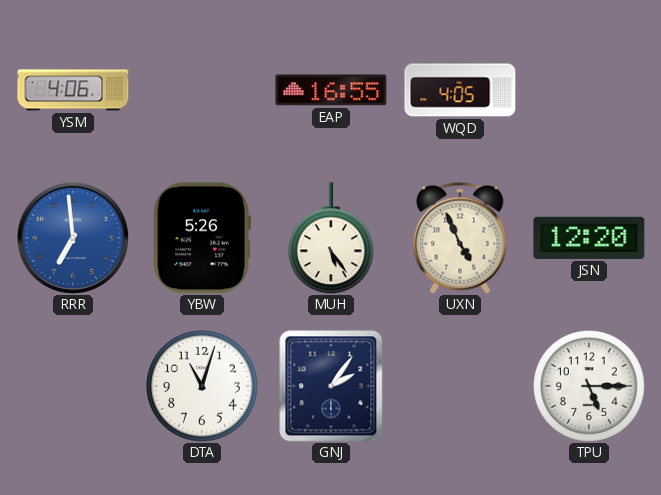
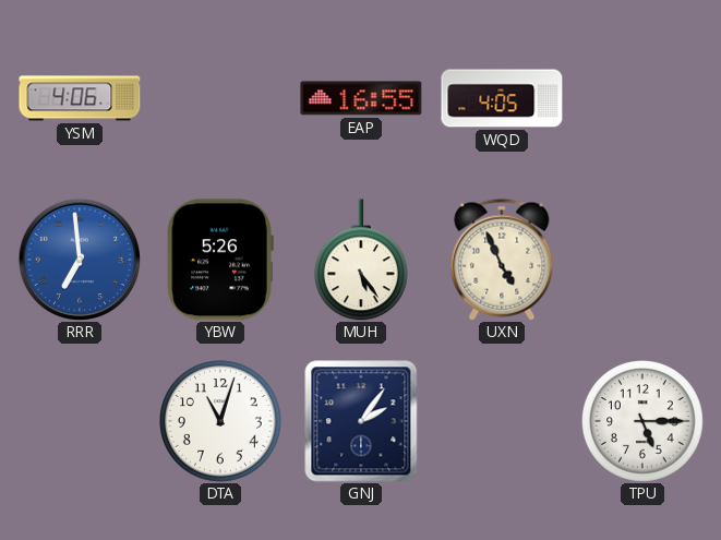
JSN: 12:20 -> none (589, 238)
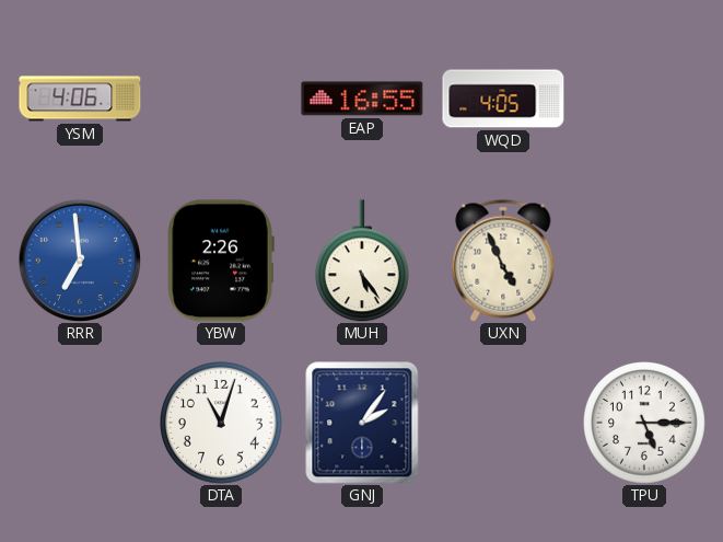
YBW: 5:26 -> 2:26 (221, 261)
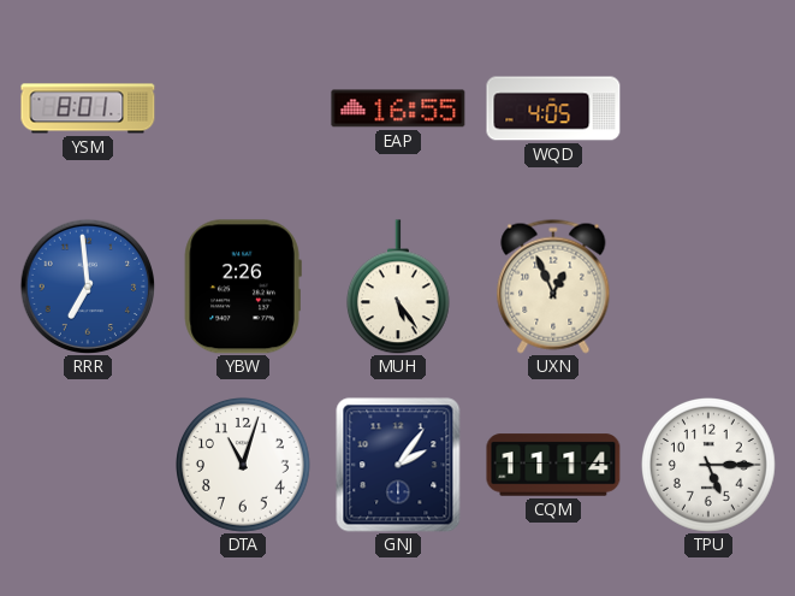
YSM: 4:06 -> 8:01 (88, 108)
UXN: 4:56 -> 12:56 (553, 287)
CQM: none -> 11:14 (553, 465)
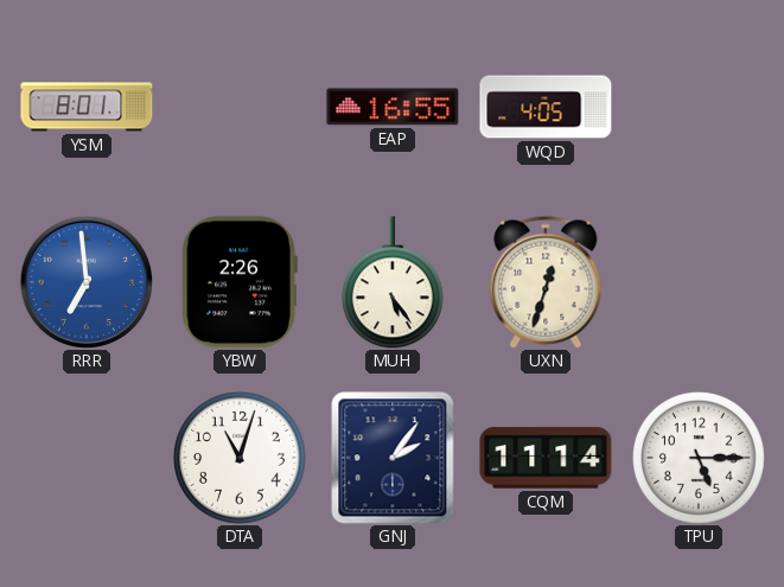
UXN: 12:56 -> 12:33 (546, 282)
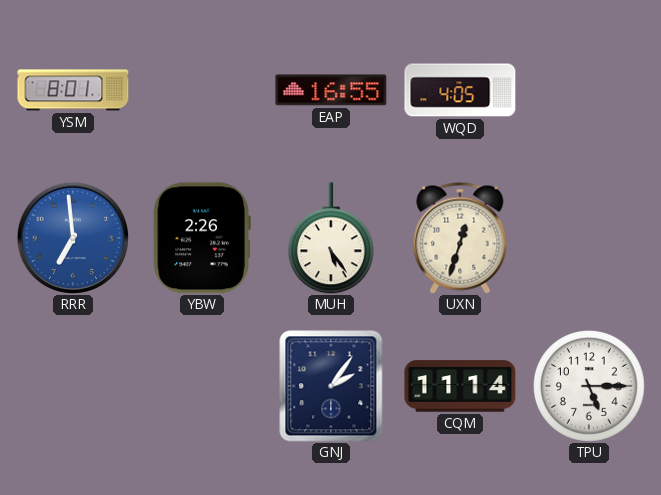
DTA: 11:03 -> none (241, 459)
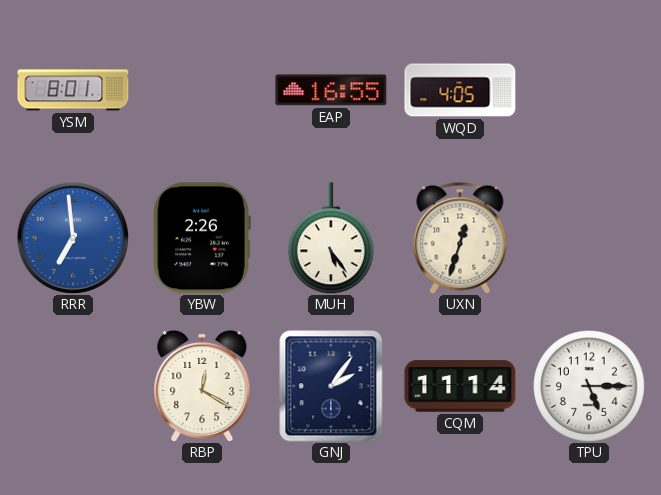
RBP: none -> 12:20 (202, 386)
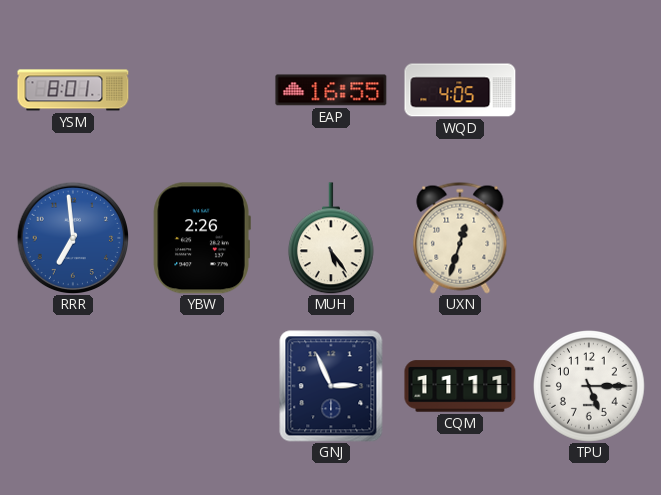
RBP: 12:20 -> none (202, 386)
GNJ: 2:06 -> 2:56 (331, 386)
CQM: 11:14 -> 11:11 (460, 386)
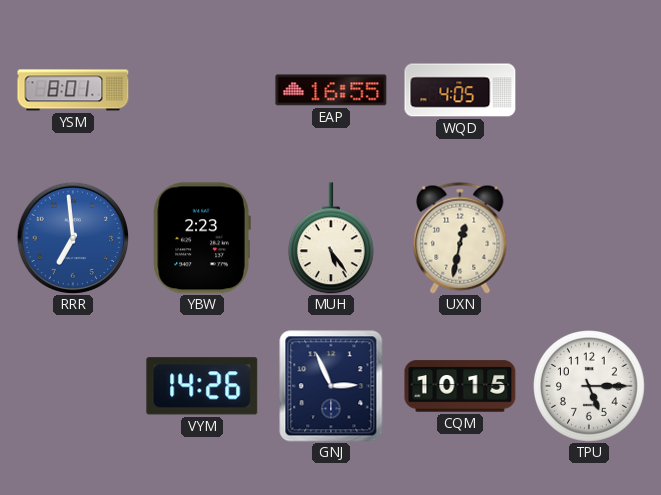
YBW: 2:26 -> 2:23 (202, 238)
UXN: 12:33 -> 12:32 (460, 238)
VYM: none -> 14:26 (202, 386)
CQM: 11:11 -> 10:15 (460, 386)
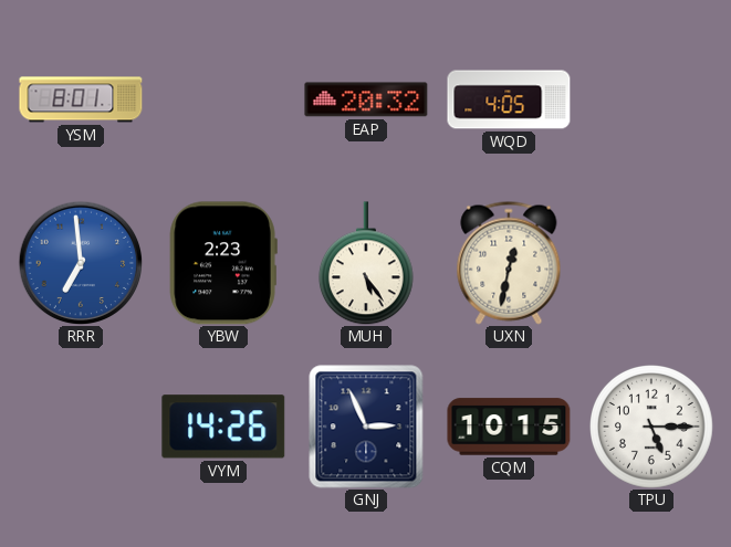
EAP: 16:55 -> 20:32 (366, 99)
